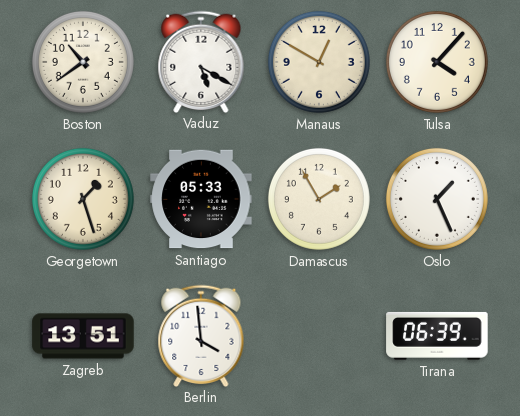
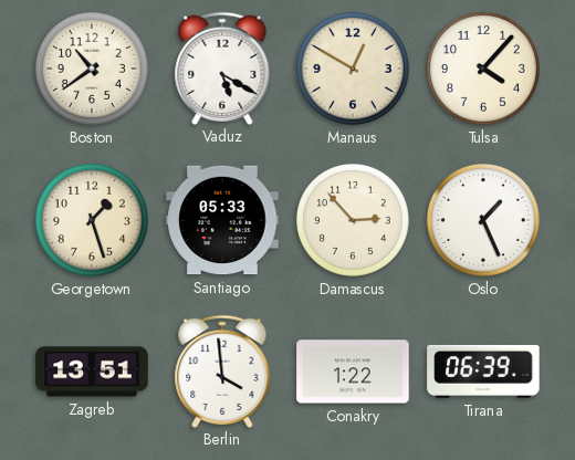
Damascus: 1:55 -> 2:53 (353, 220)
Conakry: none -> 1:22 (353, 372)
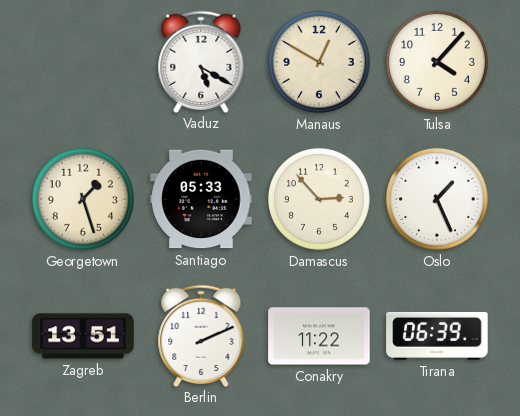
Boston: 10:39 -> none (92, 69)
Berlin: 3:59 -> 2:11 (201, 335)
Conakry: 1:22 -> 11:22 (319, 336)
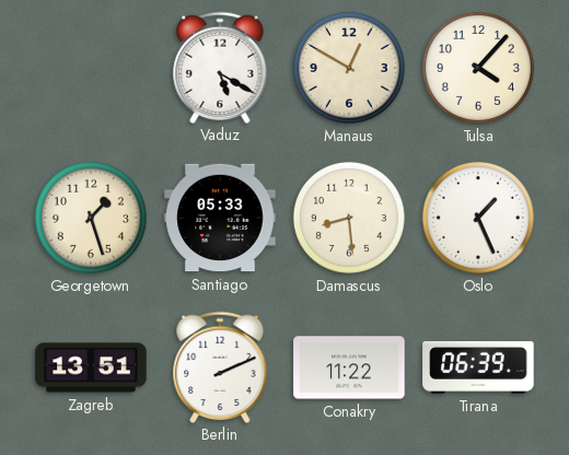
Damascus: 2:53 -> 8:29 (349, 218)
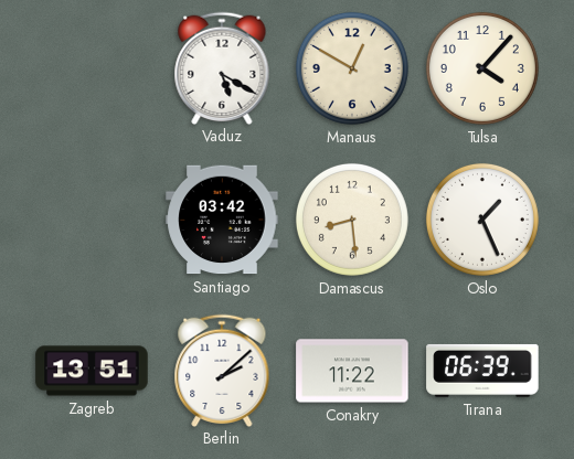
Georgetown: 1:27 -> none (91, 218)
Santiago: 05:33 -> 03:42 (222, 220)
Berlin: 2:11 -> 2:08 (222, 370)
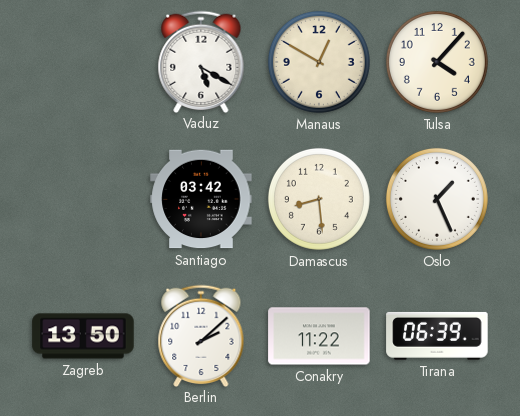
Zagreb: 13:51 -> 13:50 (83, 336)
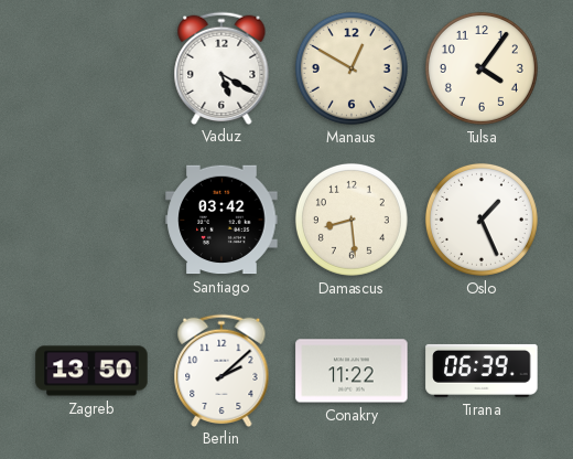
Tulsa: 4:07 -> 4:06 (482, 68)
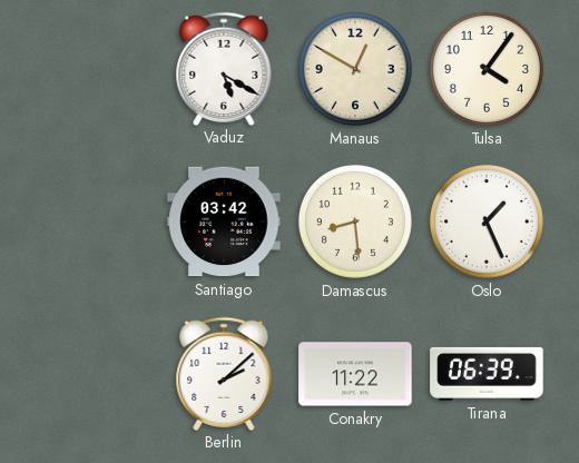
Zagreb: 13:50 -> none (91, 371)
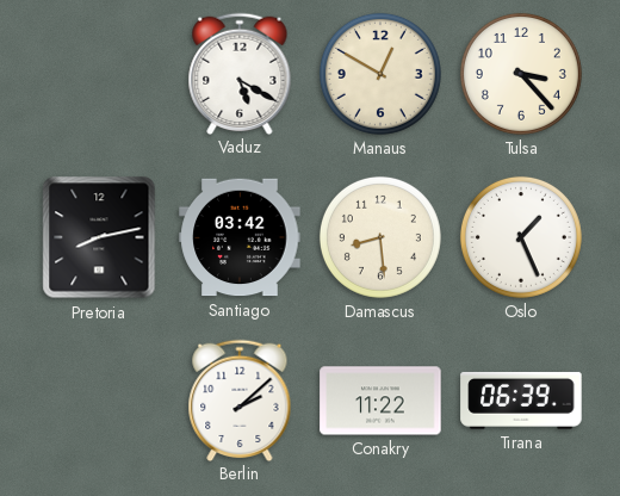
Tulsa: 4:06 -> 3:23 (521, 74)
Pretoria: none -> 8:13 (99, 237)
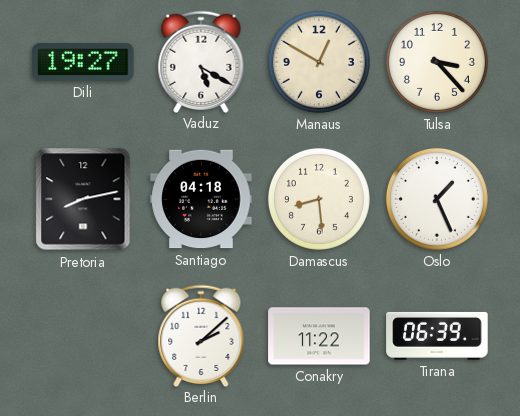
Dili: none -> 19:27 (83, 62)
Santiago: 03:42 -> 04:18 (201, 199)
